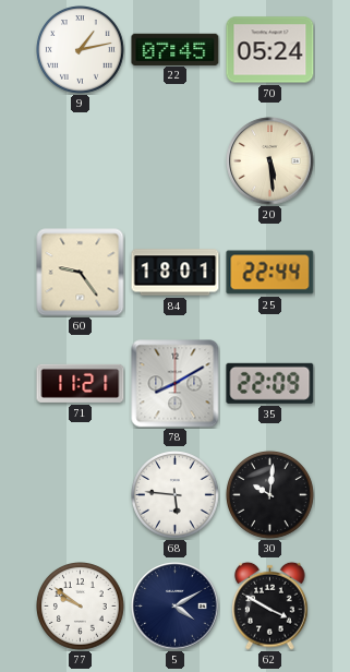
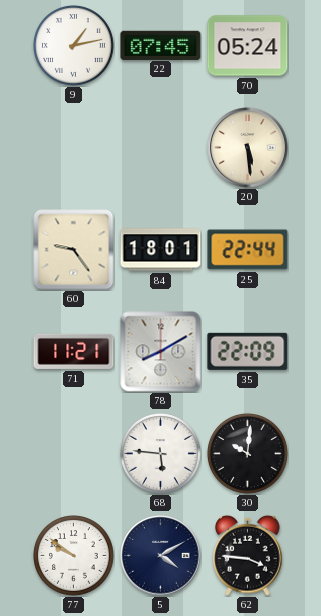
62: 3:50 -> 3:46 (248, 555)
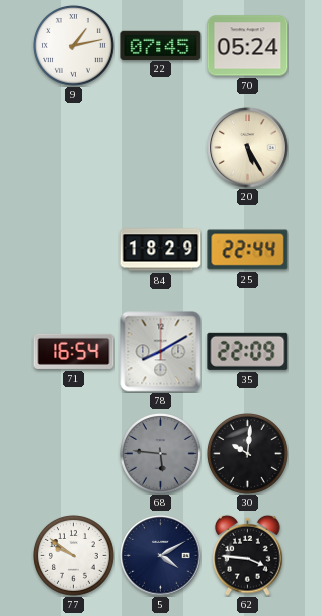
20: 5:29 -> 5:25 (248, 148)
60: 9:24 -> none (74, 250)
84: 18:01 -> 18:29 (161, 250)
71: 11:21 -> 16:54 (74, 351)
68 dial: white -> grey (161, 454)
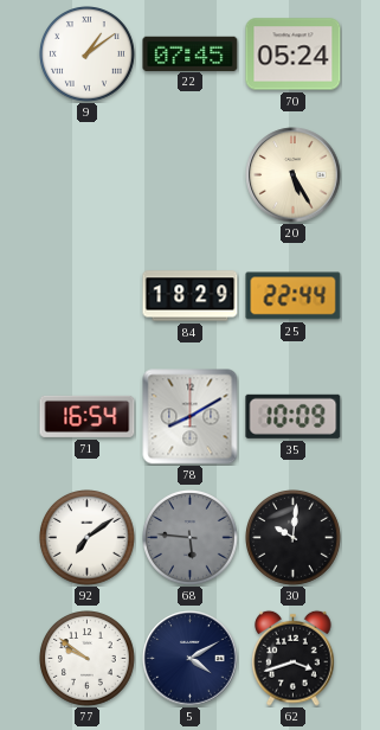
9: 1:13 -> 1:09 (88, 55)
35: 22:09 -> 10:09 (294, 416)
92: none -> 7:09 (88, 538)
62: 3:46 -> 3:42 (294, 658)
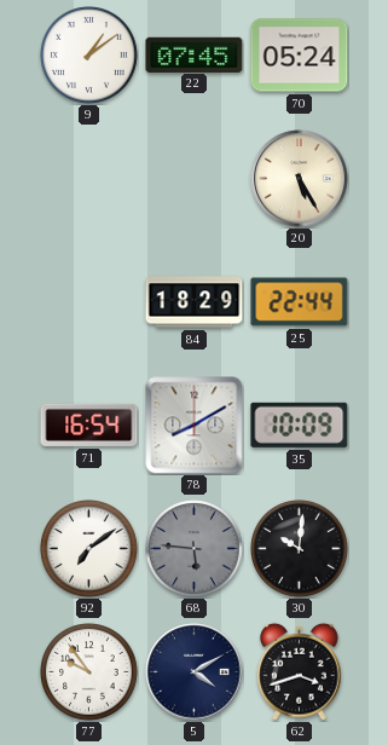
77: 9:51 -> 9:54 (89, 672)
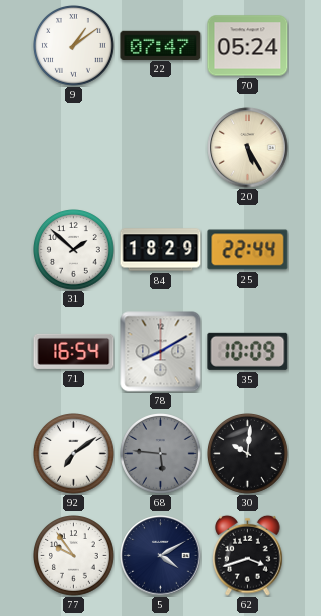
22: 07:45 -> 07:47 (161, 45)
31: none -> 1:52 (74, 250)
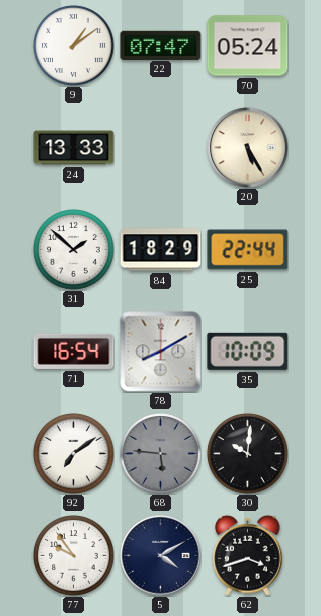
24: none -> 13:33 (74, 148)
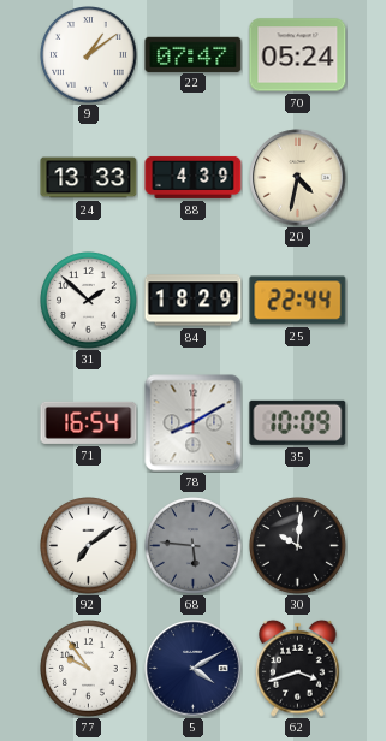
88: none -> 4:39 (194, 177)
20: 5:25 -> 4:32 (298, 178)
